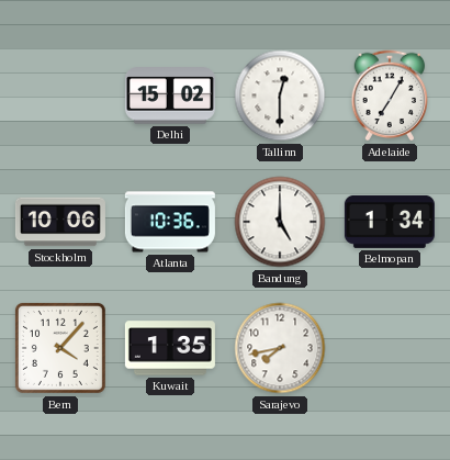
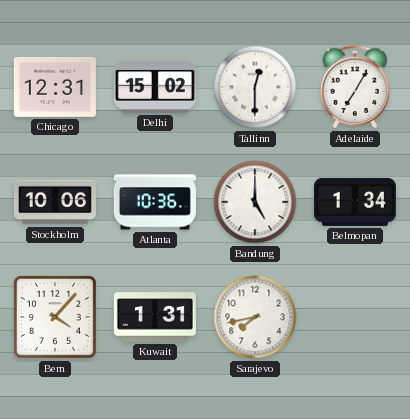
Chicago: none -> 12:31 (55, 87)
Kuwait: 1:35 -> 1:31 (155, 317)
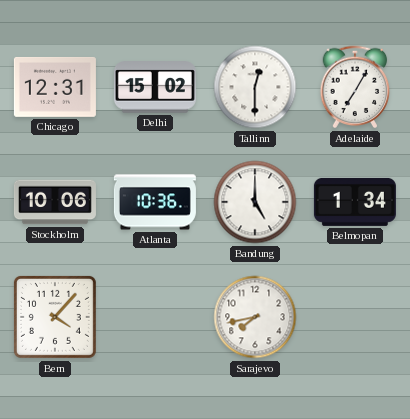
Kuwait: 1:31 -> none (155, 317)
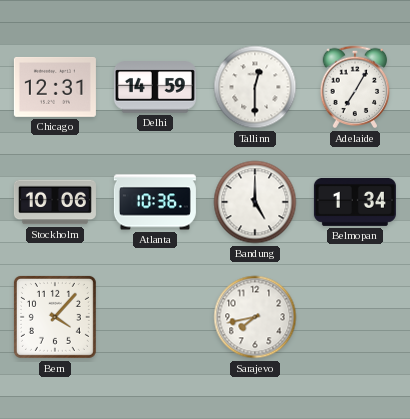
Delhi: 15:02 -> 14:59 (155, 87)
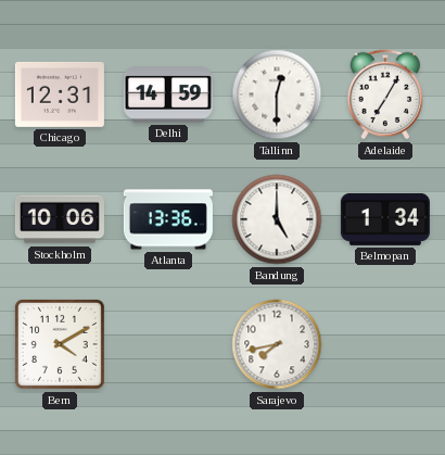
Atlanta: 10:36 -> 13:36 (168, 219)
Bern: 4:07 -> 4:10 (60, 344)
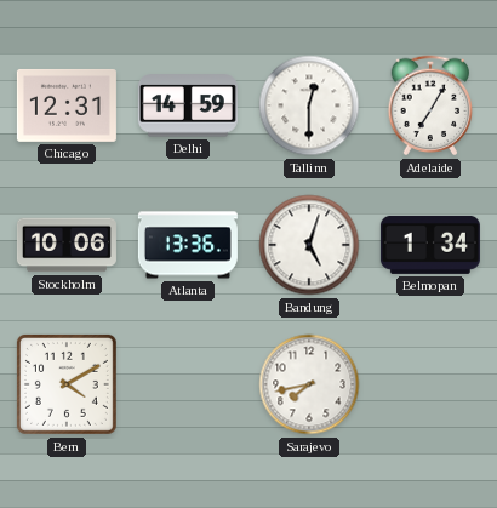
Bandung: 5:00 -> 5:03 (309, 245)
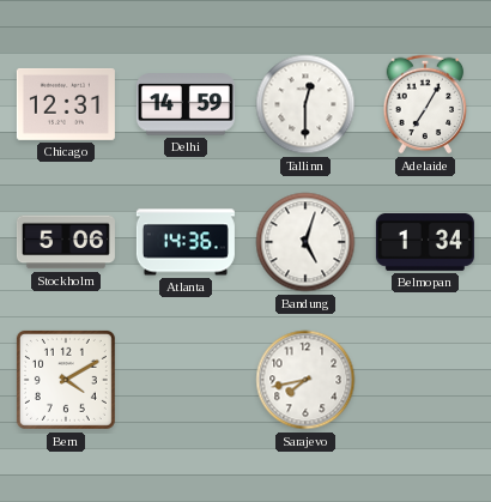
Stockholm: 10:06 -> 5:06 (66, 242)
Atlanta: 13:36 -> 14:36 (186, 242)
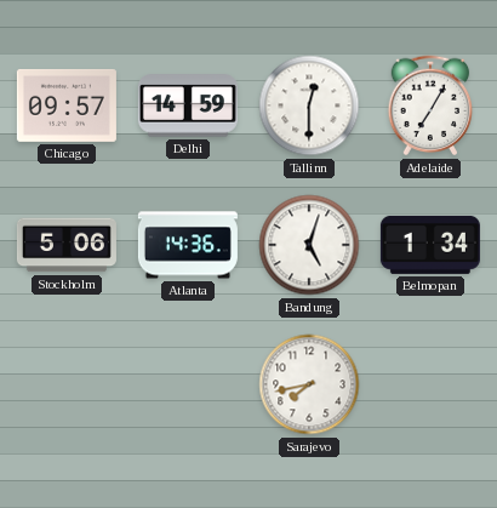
Chicago: 12:31 -> 09:57 (67, 105)
Bern: 4:10 -> none (66, 380)
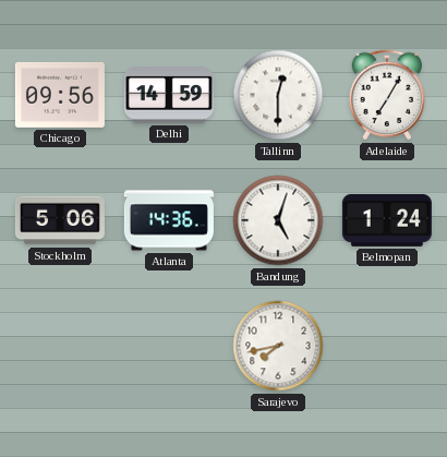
Chicago: 09:57 -> 09:56 (60, 95)
Belmopan: 1:34 -> 1:24 (387, 220)
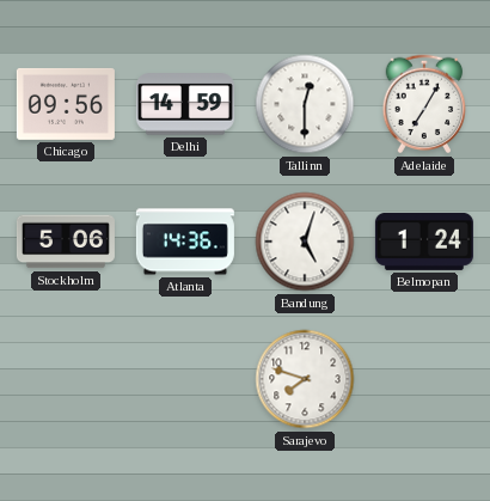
Sarajevo: 7:43 -> 7:48 (305, 379)
